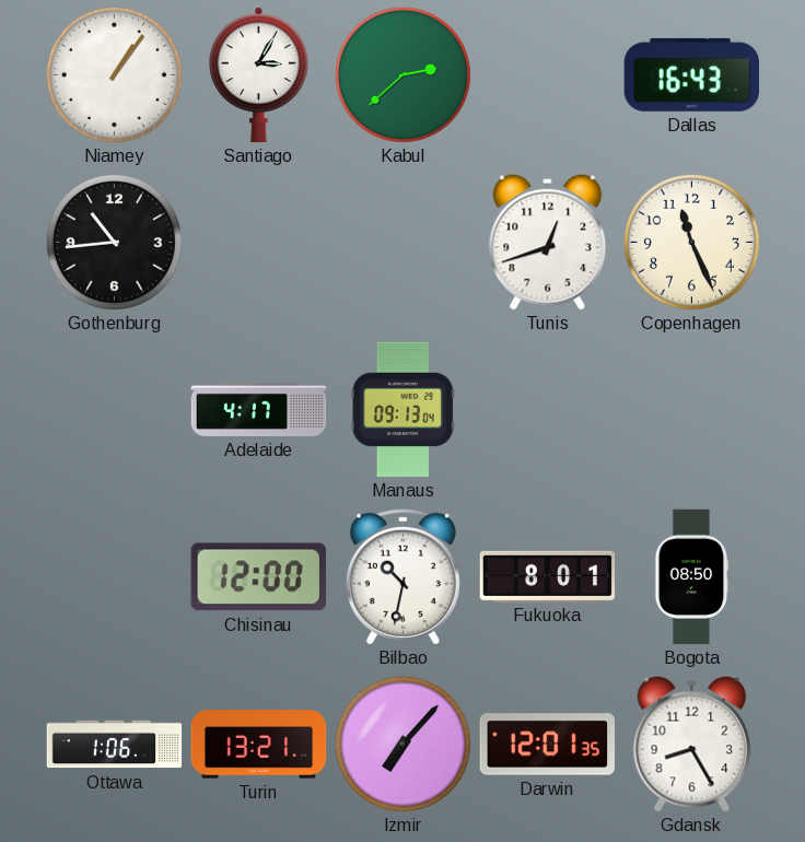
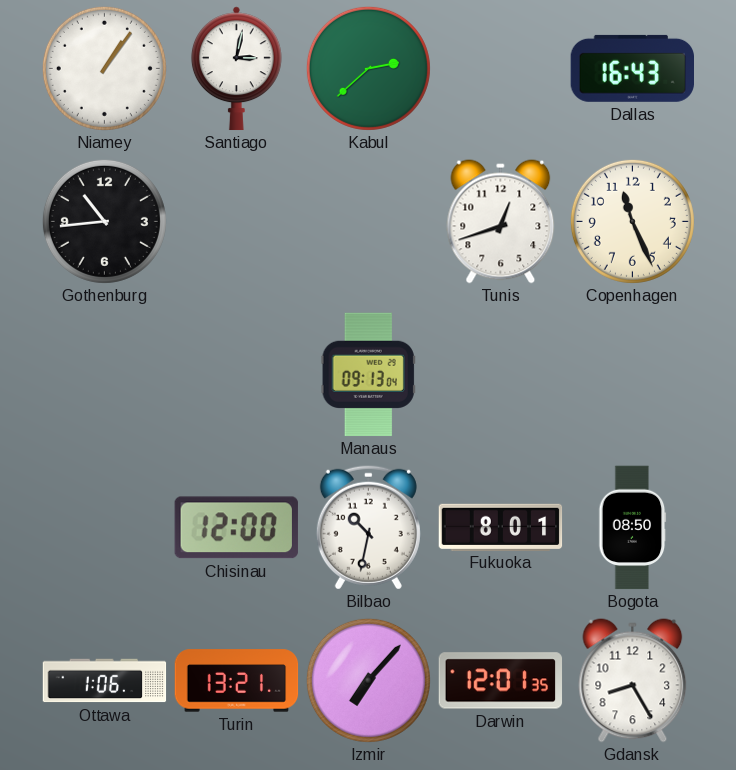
Santiago: 3:05 -> 3:02 (236, 69)
Adelaide: 4:17 -> none (259, 409)
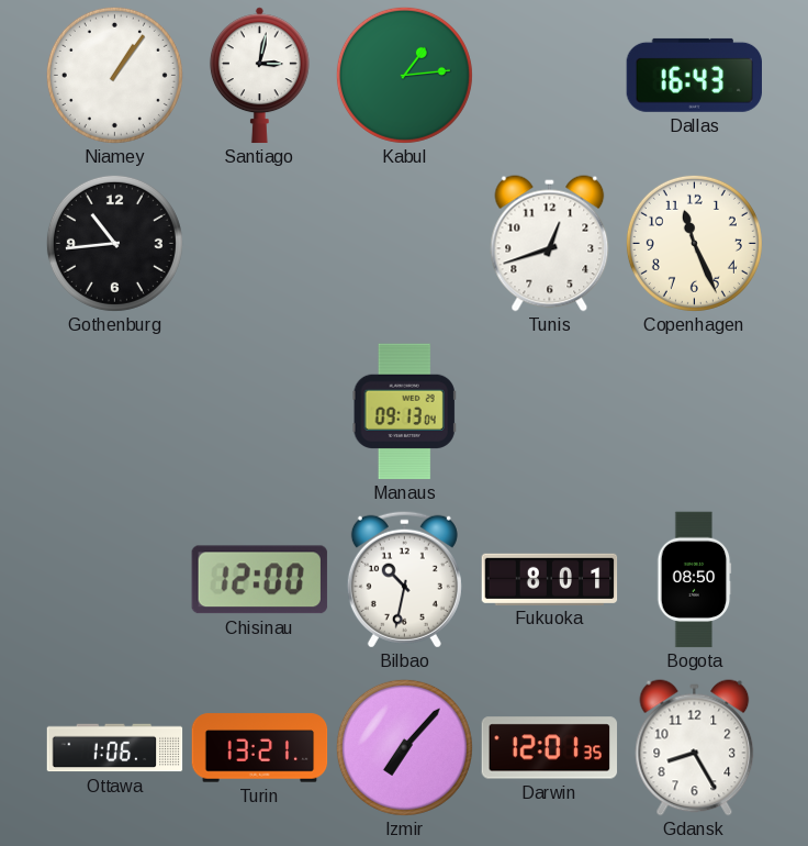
Kabul: 2:38 -> 1:14 (404, 75)
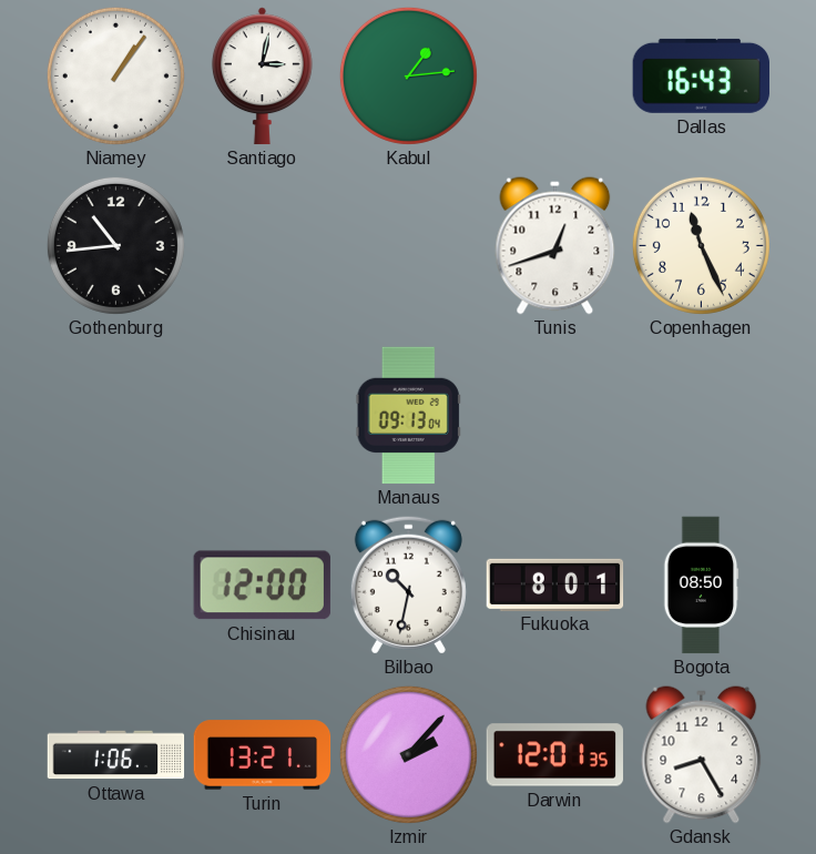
Izmir: 7:07 -> 2:07 (408, 754)
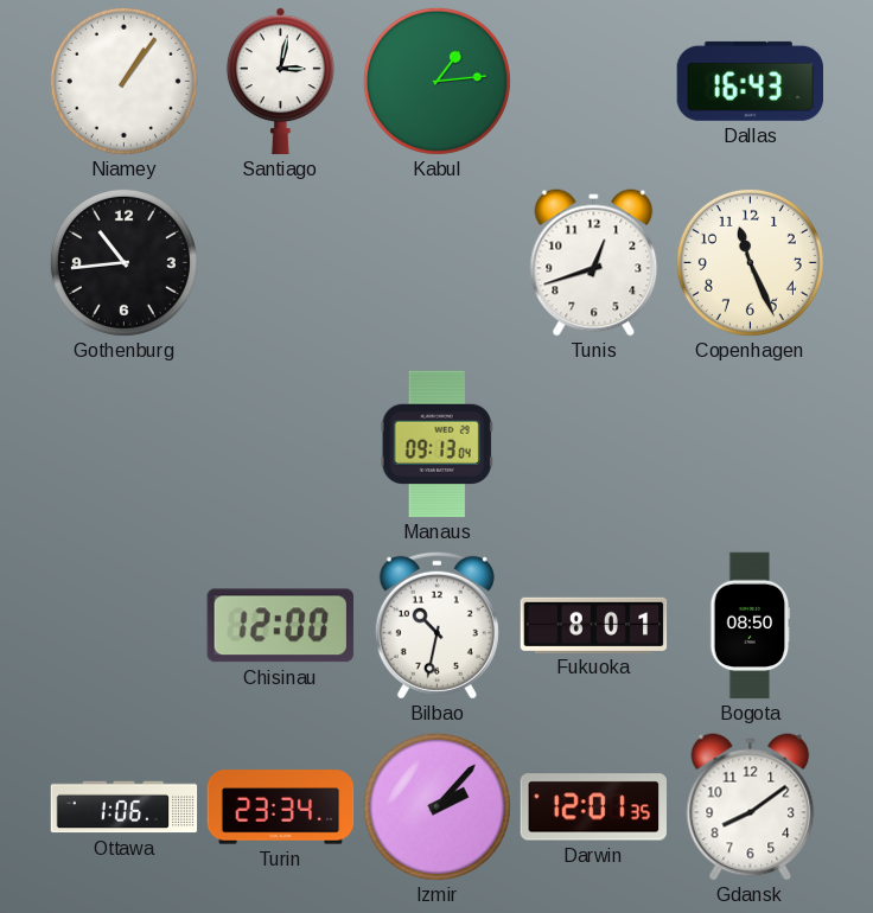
Turin: 13:21 -> 23:34 (281, 807)
Gdansk: 8:25 -> 8:09 (751, 807)
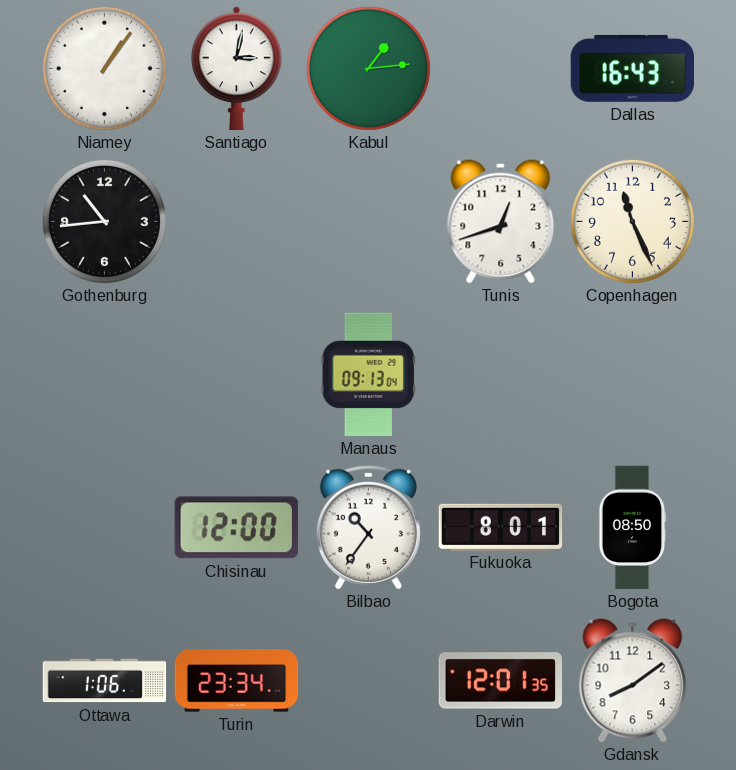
Bilbao: 10:32 -> 10:36 (368, 527)
Izmir: 2:07 -> none (436, 806)
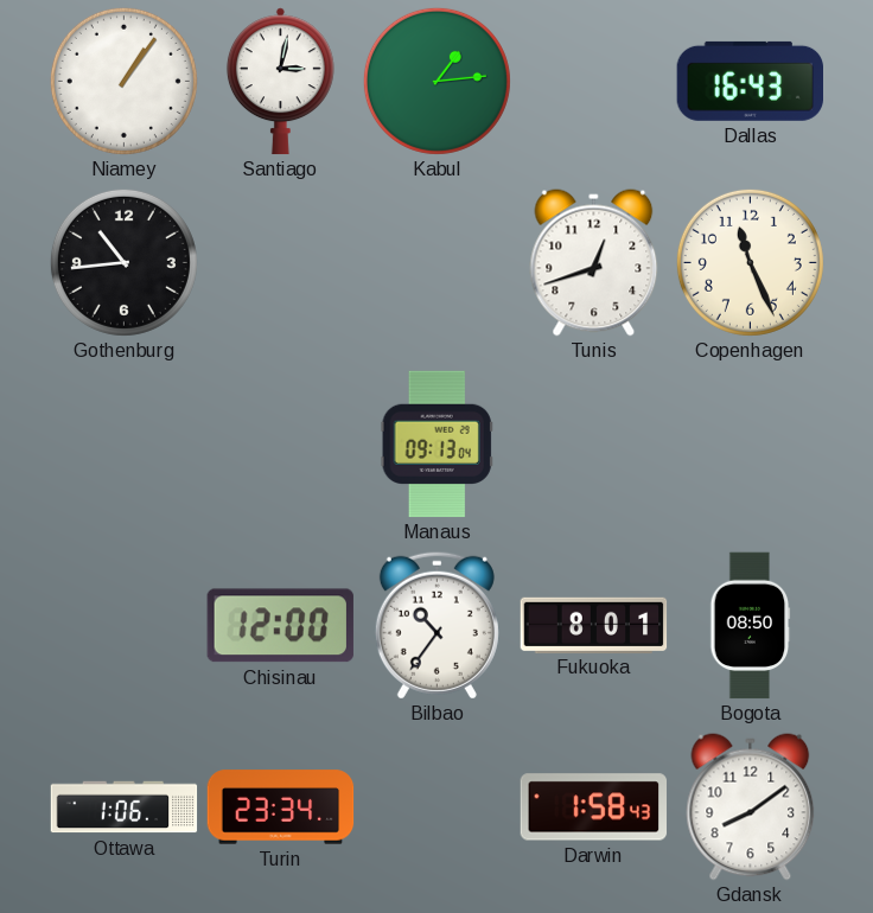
Darwin: 12:01 -> 1:58 (594, 807)
